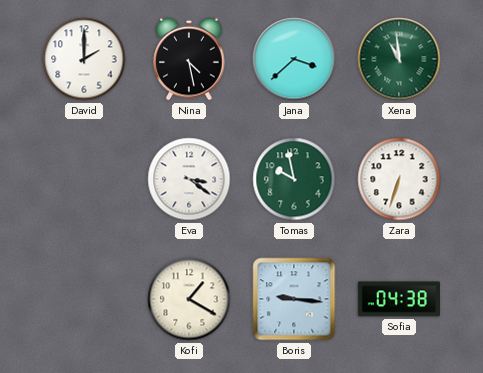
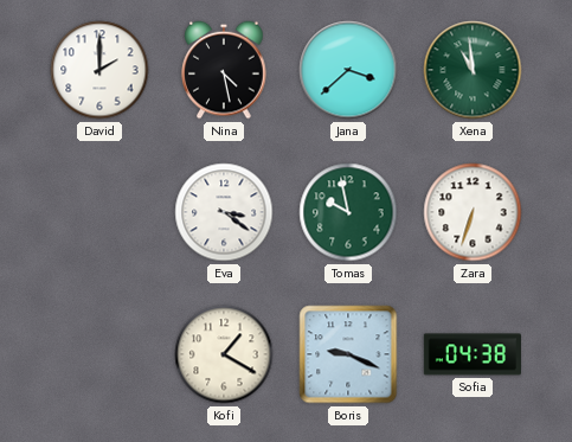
Boris: 9:16 -> 9:19 (348, 354)
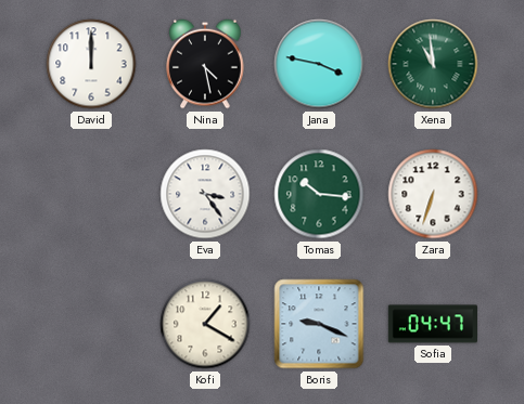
David: 2:00 -> 12:00 (91, 64)
Jana: 3:38 -> 3:47 (319, 64)
Eva: 3:21 -> 3:24 (205, 194)
Tomas: 9:58 -> 10:16 (319, 194)
Sofia: 04:38 -> 04:47 (432, 324)
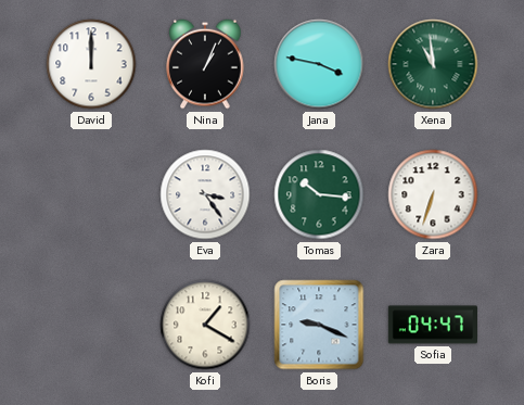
Nina: 4:28 -> 1:04 (205, 64)
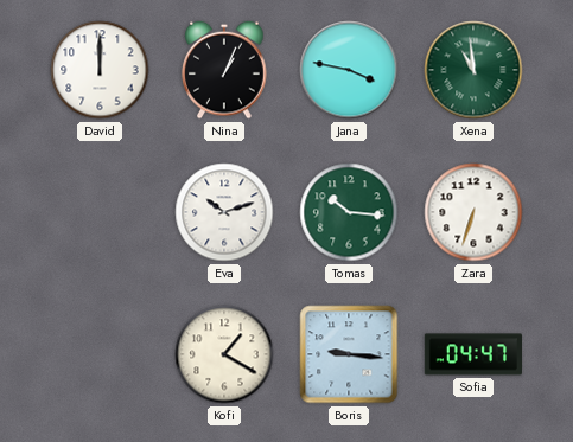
Eva: 3:24 -> 10:12 (224, 212)
Boris: 9:19 -> 9:16 (349, 354)
